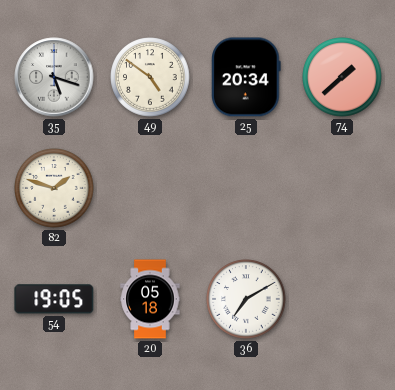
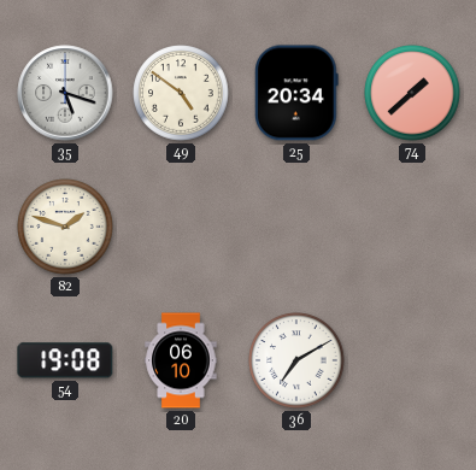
54: 19:05 -> 19:08 (65, 360)
20: 05:18 -> 06:10 (181, 360)
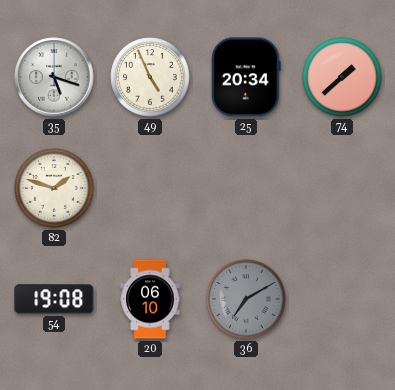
49: 4:51 -> 4:56 (150, 77)
36 dial: white -> grey (246, 299)
